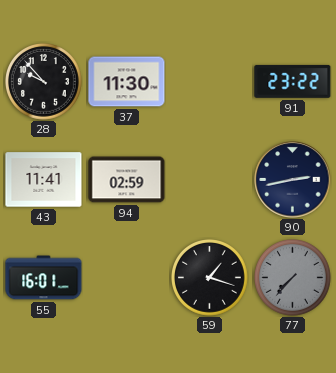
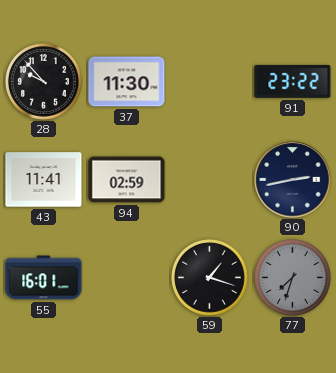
77: 7:37 -> 7:33 (293, 278)
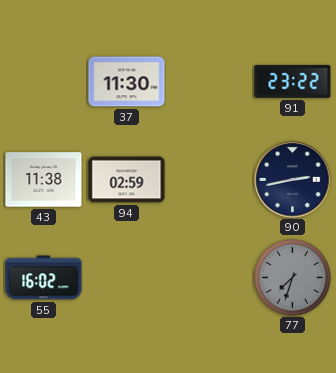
28: 9:53 -> none (44, 82)
43: 11:41 -> 11:38 (44, 180)
55: 16:01 -> 16:02 (44, 278)
59: 1:18 -> none (210, 278)
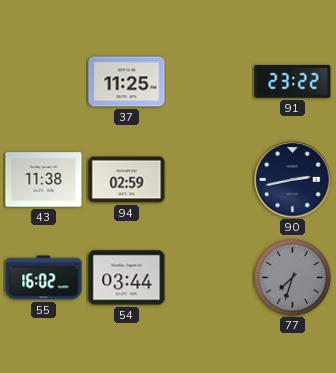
37: 11:30 -> 11:25 (127, 82)
54: none -> 03:44 (127, 278)
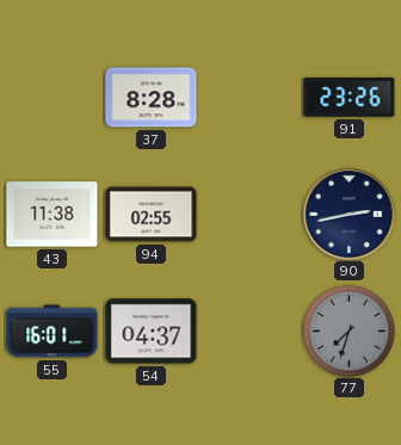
37: 11:25 -> 8:28 (152, 98)
91: 23:22 -> 23:26 (350, 97)
94: 02:59 -> 02:55 (152, 215)
55: 16:02 -> 16:01 (53, 332)
54: 03:44 -> 04:37 (152, 332)
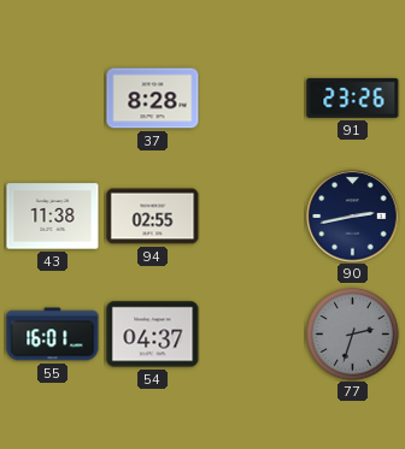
77: 7:33 -> 2:33 (353, 335)
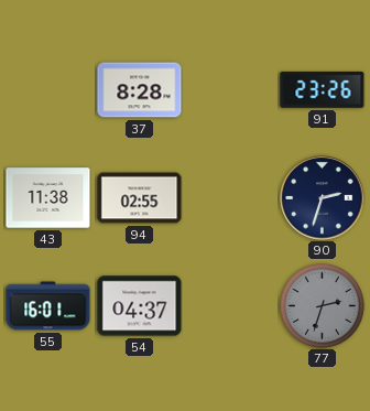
90: 2:43 -> 2:33 (323, 198)
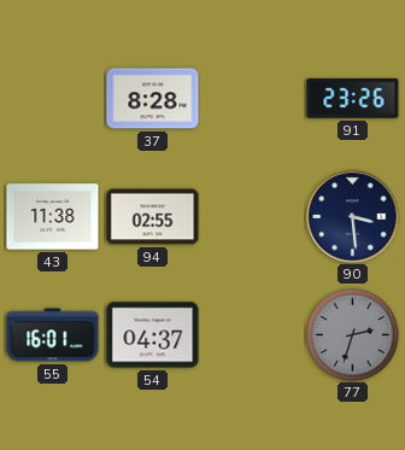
90: 2:33 -> 3:29 (353, 217)
